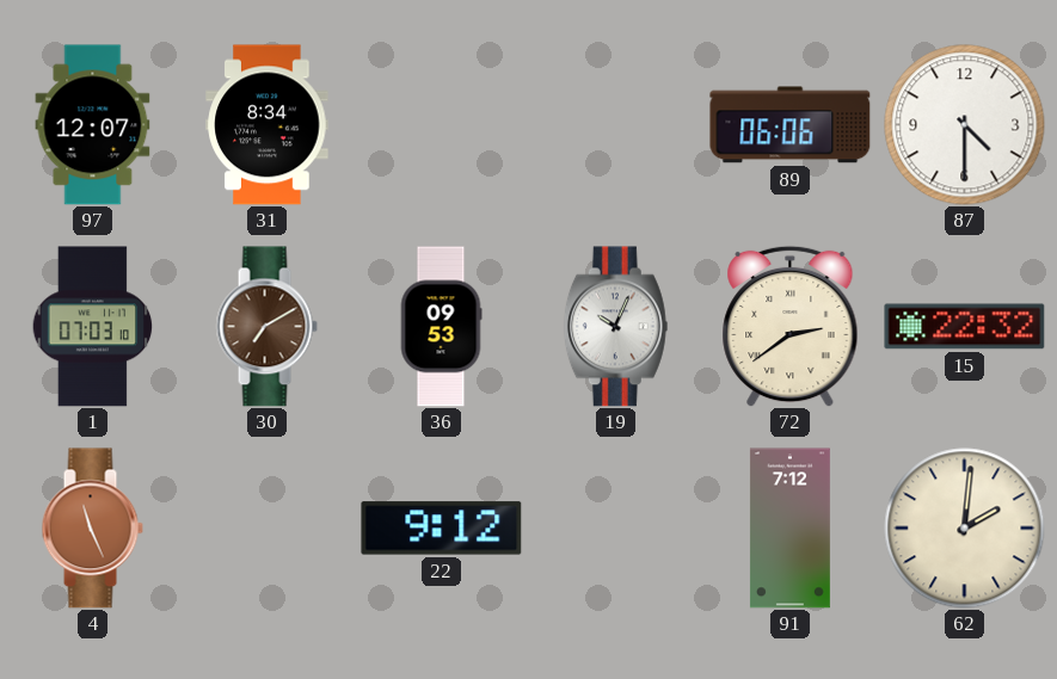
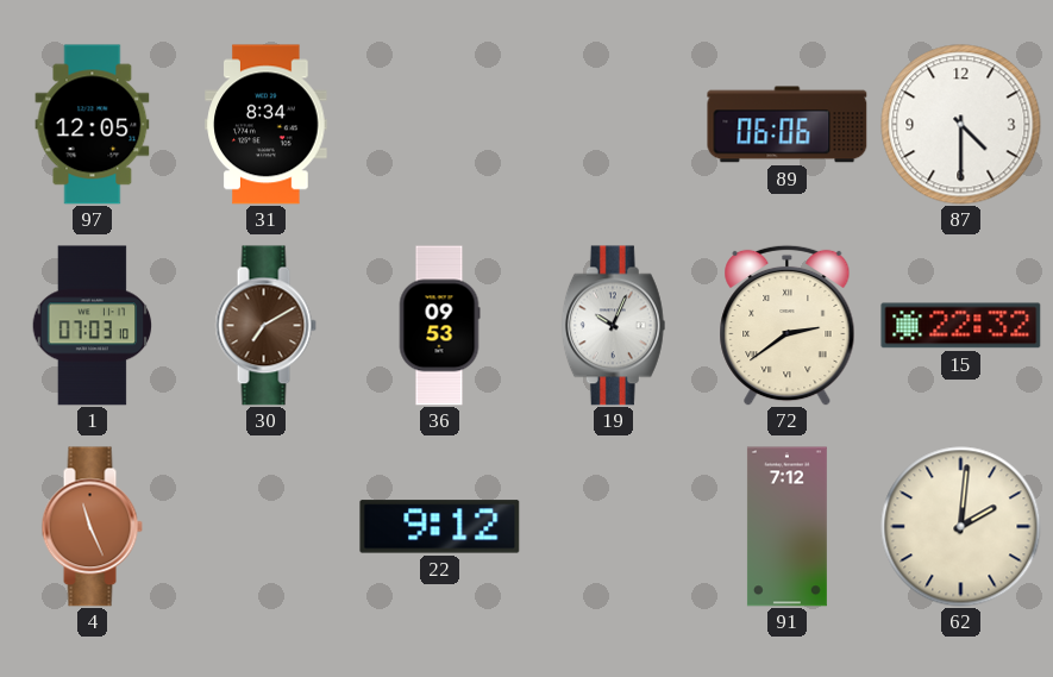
97: 12:07 -> 12:05 (93, 125)
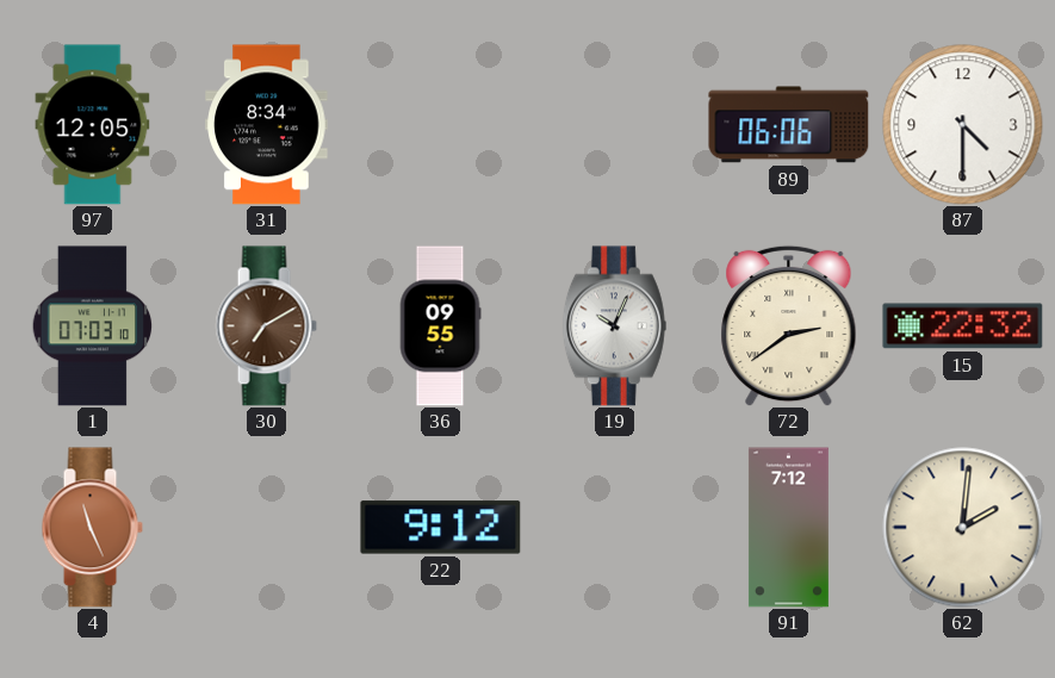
36: 09:53 -> 09:55 (440, 326)
